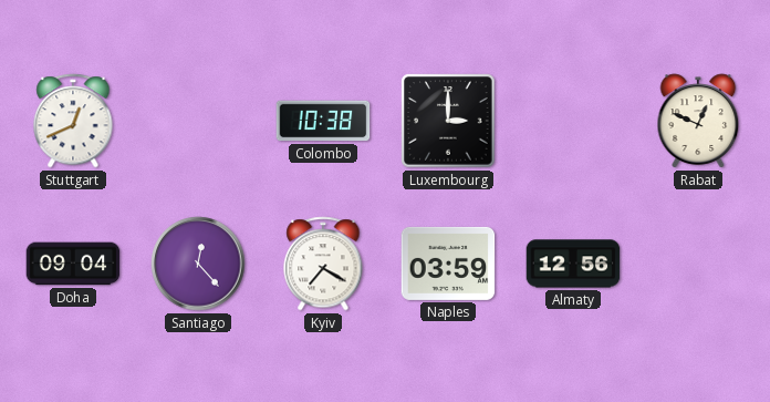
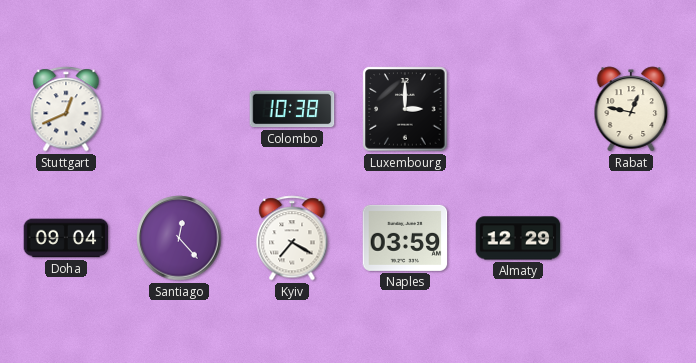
Rabat: 12:49 -> 12:47 (631, 109)
Almaty: 12:56 -> 12:29 (518, 238)
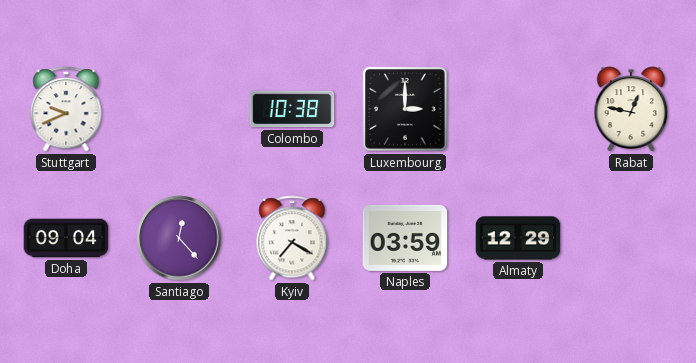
Stuttgart: 12:41 -> 9:41 (66, 109)
